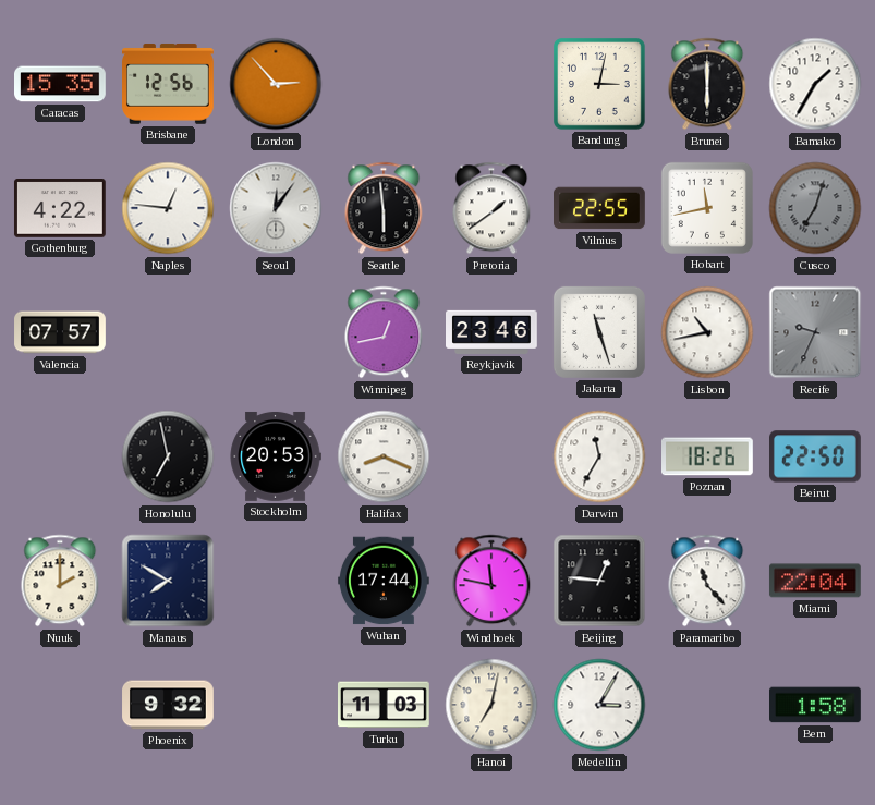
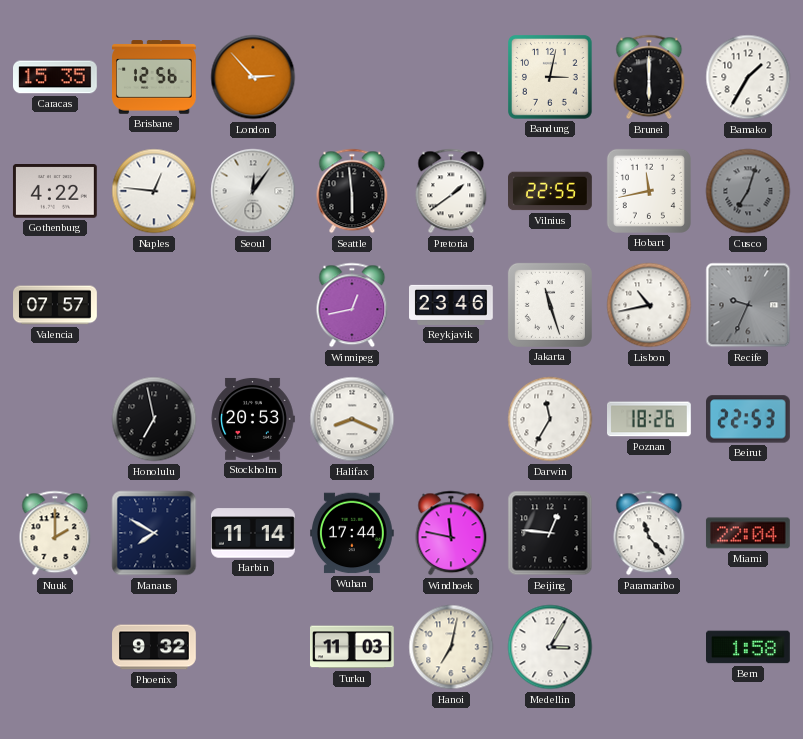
Beirut: 22:50 -> 22:53 (749, 419)
Harbin: none -> 11:14 (254, 533)
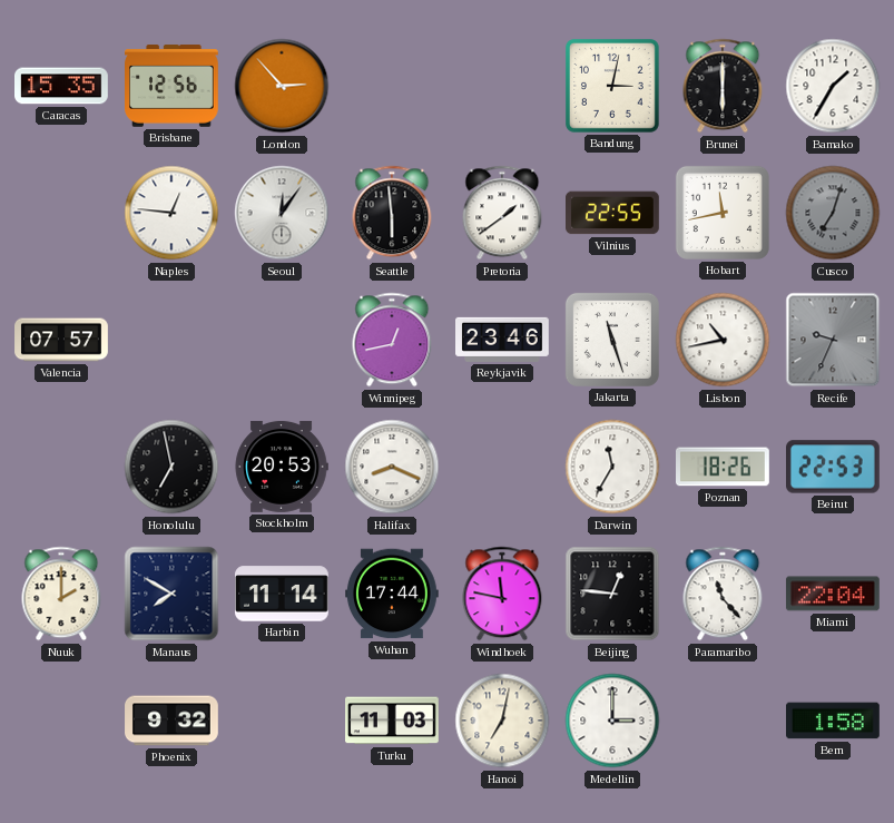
Gothenburg: 4:22 -> none (55, 192)
Medellin: 3:05 -> 3:00 (612, 721)
